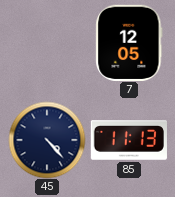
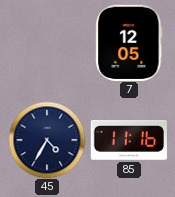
45: 4:23 -> 4:35 (47, 140)
85: 11:13 -> 11:16 (129, 141)
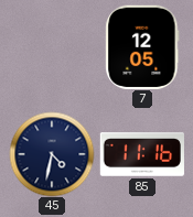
45: 4:35 -> 4:32 (52, 154)
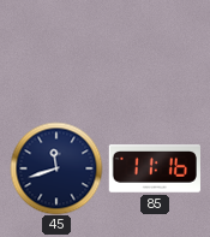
7: 12:05 -> none (142, 46)
45: 4:32 -> 11:42 (56, 168)
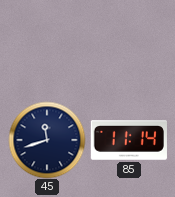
85: 11:16 -> 11:14 (129, 141)
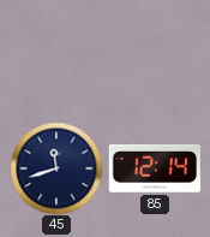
85: 11:14 -> 12:14 (155, 170)
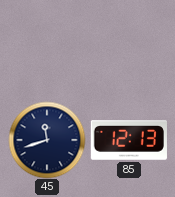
85: 12:14 -> 12:13 (129, 141)
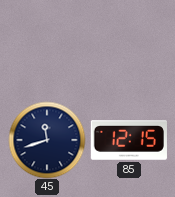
85: 12:13 -> 12:15 (129, 141)
